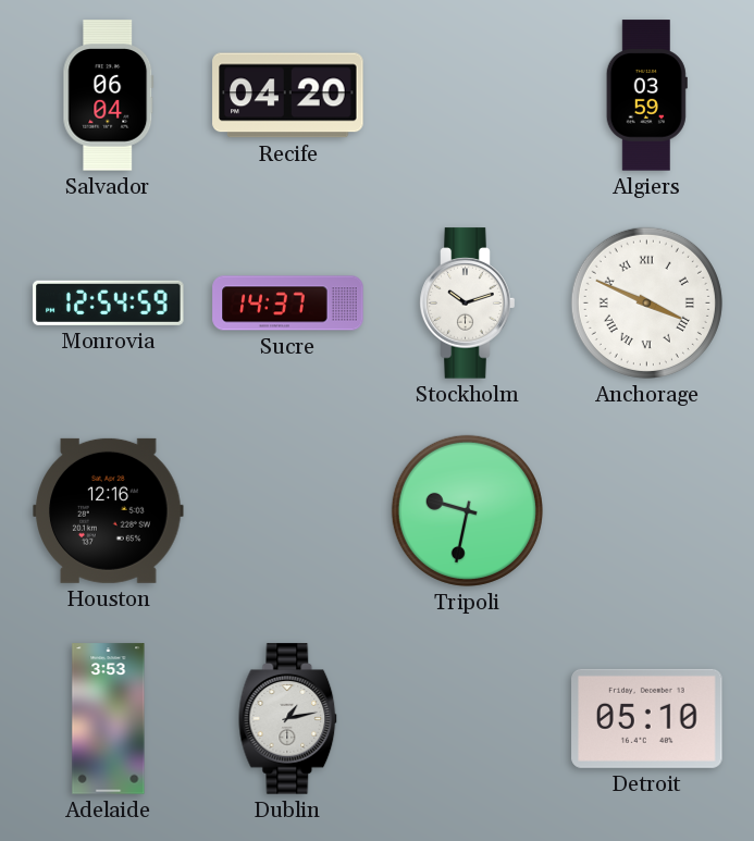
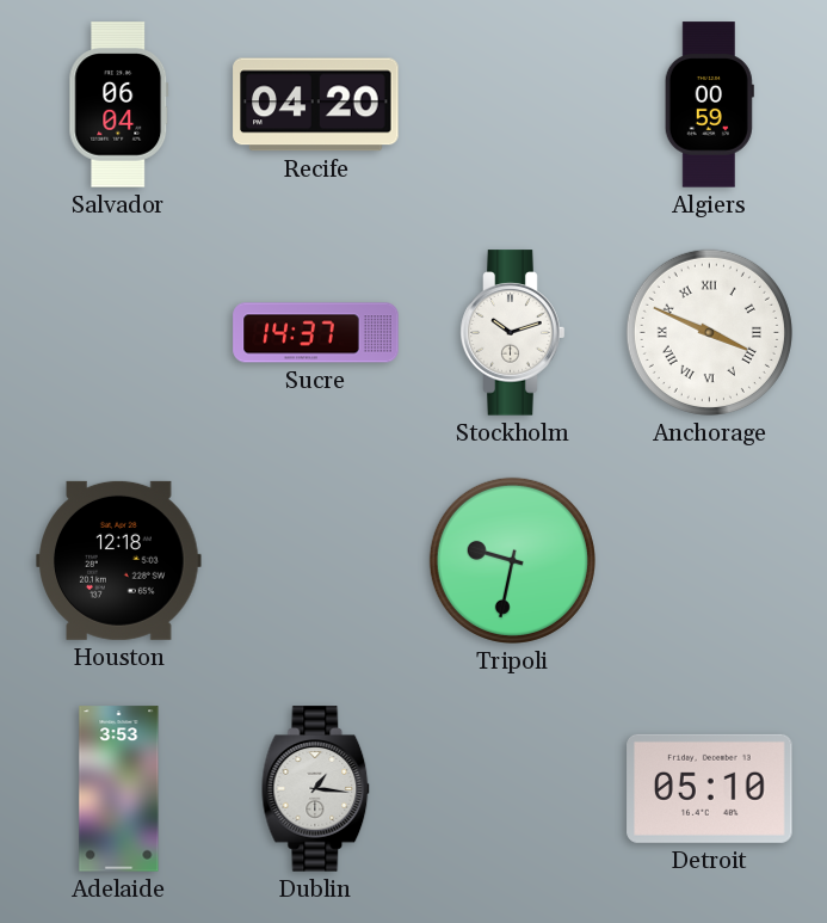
Algiers: 03:59 -> 00:59 (709, 105)
Monrovia: 12:54 -> none (109, 302)
Houston: 12:16 -> 12:18 (119, 560)
Dublin: 1:13 -> 1:16 (316, 789)
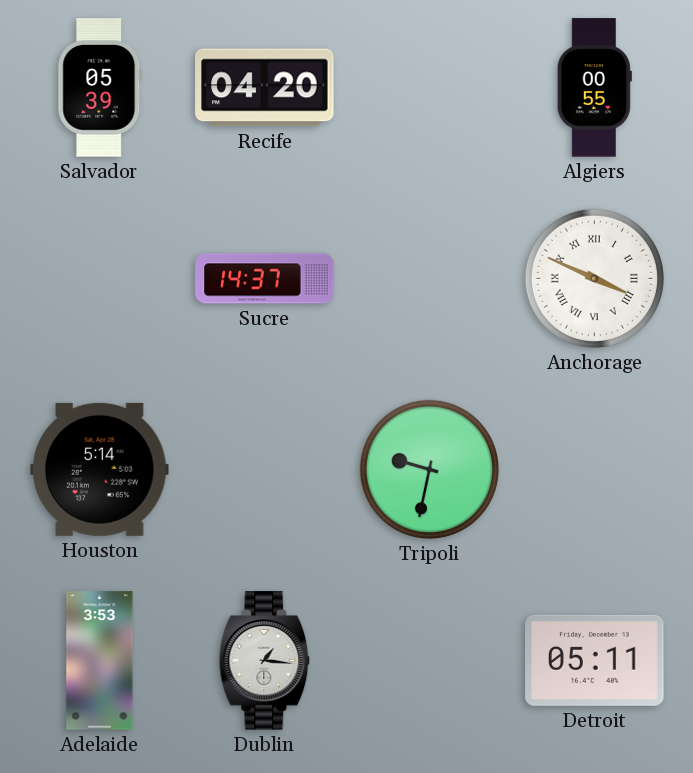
Salvador: 06:04 -> 05:39 (100, 88)
Algiers: 00:59 -> 00:55 (594, 88)
Stockholm: 10:12 -> none (513, 333)
Houston: 12:18 -> 5:14 (100, 469)
Detroit: 05:10 -> 05:11 (595, 660)
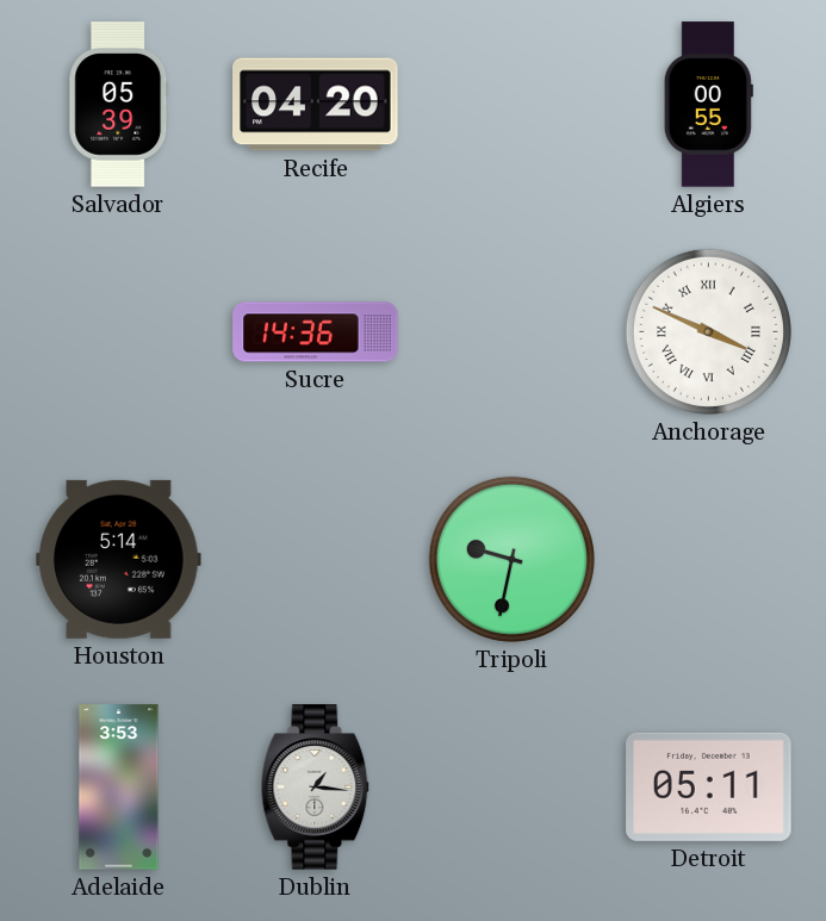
Sucre: 14:37 -> 14:36 (316, 332)
